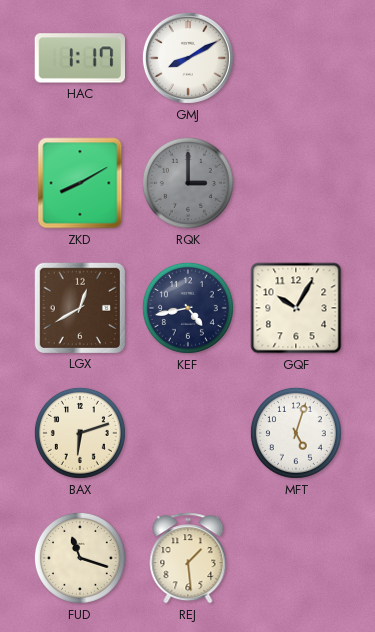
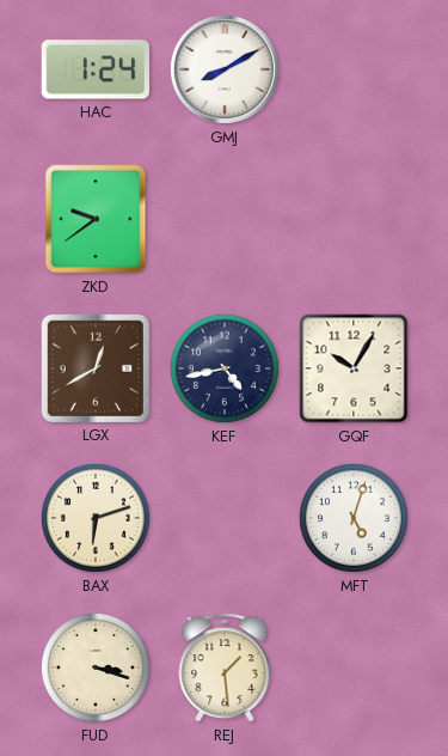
HAC: 1:17 -> 1:24 (94, 69)
ZKD: 8:10 -> 9:39 (96, 219)
RQK: 3:00 -> none (188, 183)
FUD: 11:18 -> 3:18 (96, 667)
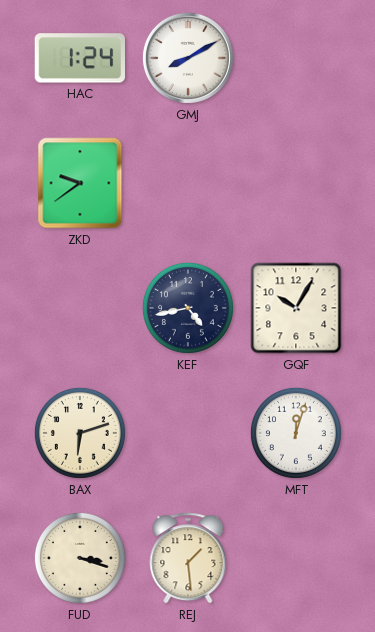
LGX: 12:40 -> none (94, 367)
MFT: 5:03 -> 12:03 (296, 433)
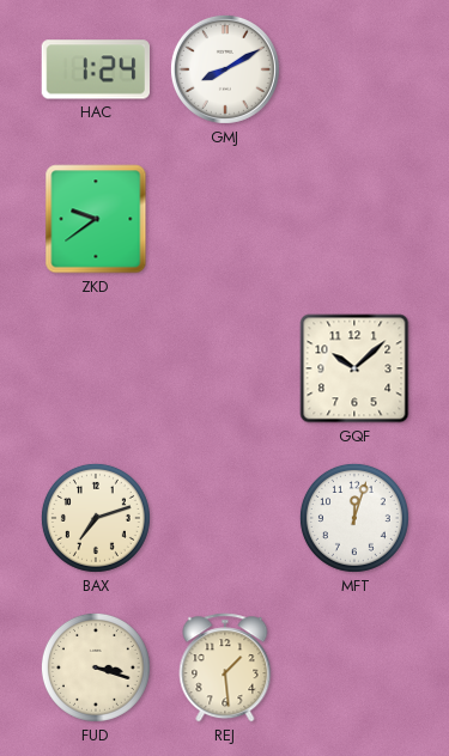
KEF: 4:43 -> none (188, 308)
GQF: 10:05 -> 10:08 (354, 368)
BAX: 6:12 -> 7:12 (96, 518)
